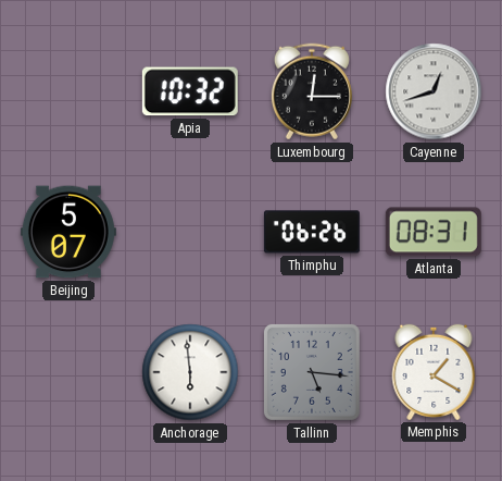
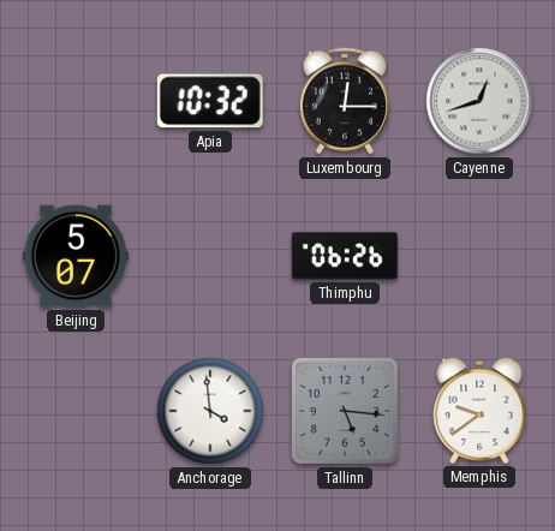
Atlanta: 08:31 -> none (434, 232)
Anchorage: 5:59 -> 3:59 (210, 411)
Memphis: 1:20 -> 9:39 (479, 411)
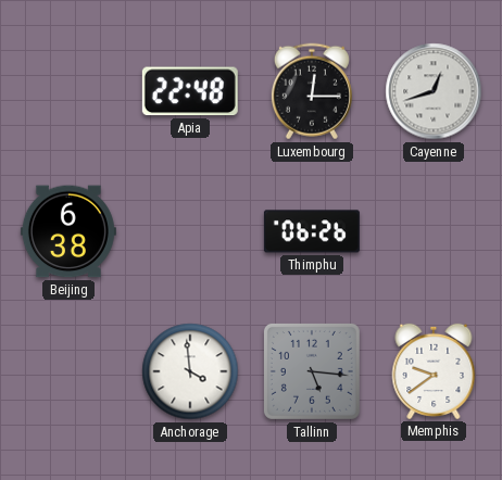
Apia: 10:32 -> 22:48 (190, 91)
Beijing: 5:07 -> 6:38 (68, 231)
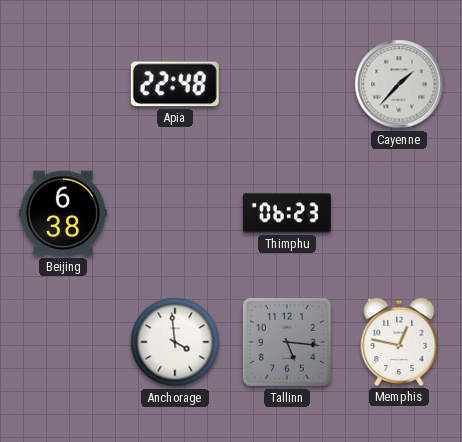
Luxembourg: 12:15 -> none (312, 91)
Cayenne: 12:42 -> 1:37 (399, 84)
Thimphu: 06:26 -> 06:23 (287, 213)
Memphis: 9:39 -> 12:47 (399, 342)
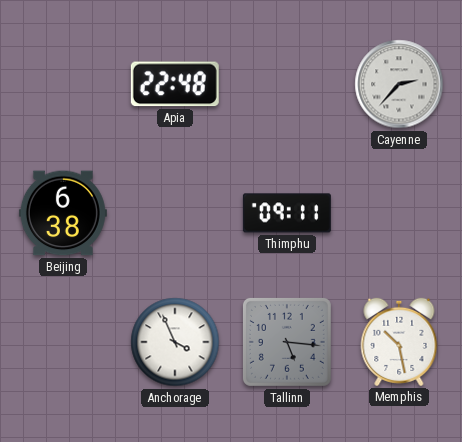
Cayenne: 1:37 -> 2:37 (399, 84)
Thimphu: 06:23 -> 09:11 (287, 213)
Anchorage: 3:59 -> 3:56 (175, 342)
Memphis: 12:47 -> 10:28 (399, 342)
